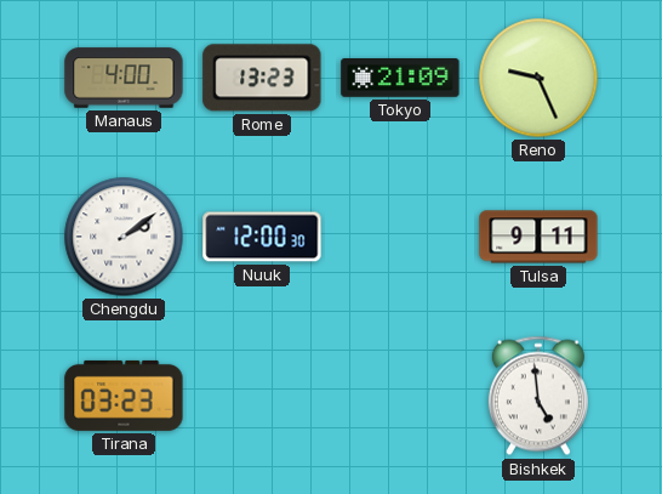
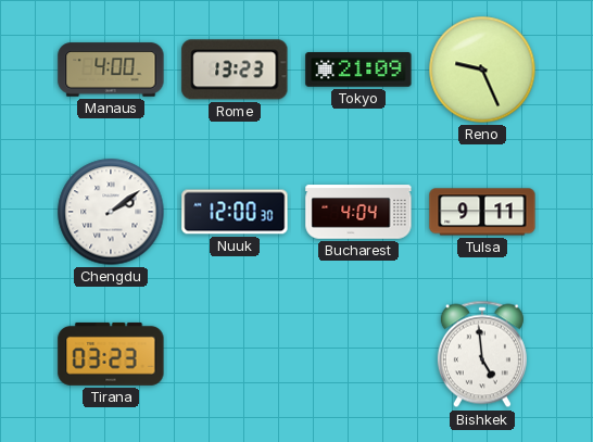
Bucharest: none -> 4:04 (358, 212)
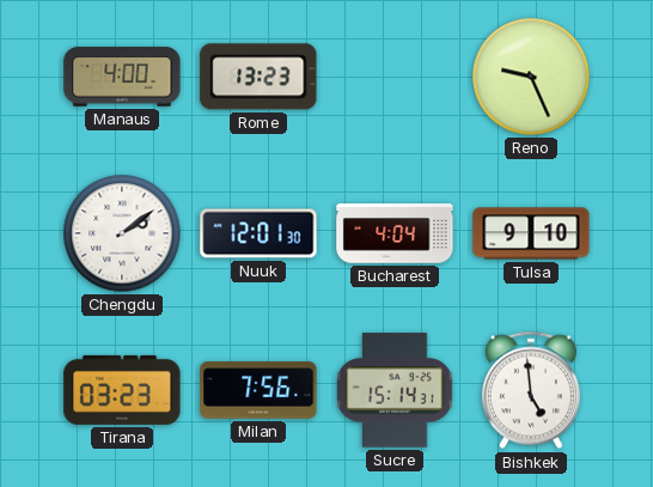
Tokyo: 21:09 -> none (358, 71)
Nuuk: 12:00 -> 12:01 (258, 233)
Tulsa: 9:11 -> 9:10 (531, 233)
Milan: none -> 7:56 (258, 390)
Sucre: none -> 15:14 (395, 390)
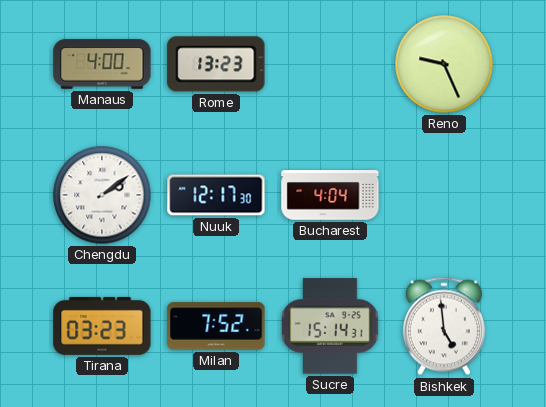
Nuuk: 12:01 -> 12:17 (216, 195)
Tulsa: 9:10 -> none (531, 233)
Milan: 7:56 -> 7:52 (216, 326)
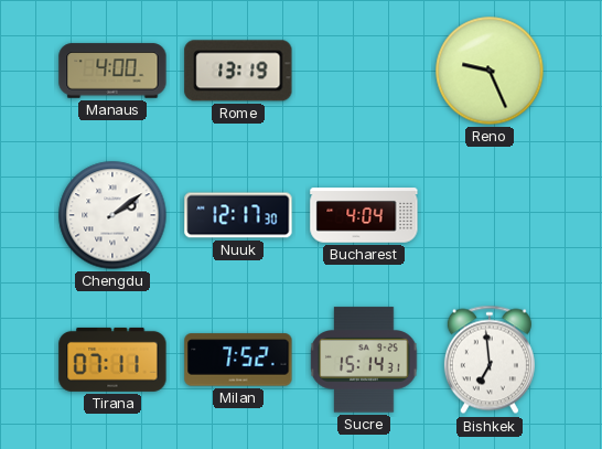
Rome: 13:23 -> 13:19 (238, 71)
Tirana: 03:23 -> 07:11 (112, 360)
Bishkek: 4:59 -> 6:59 (490, 360)
